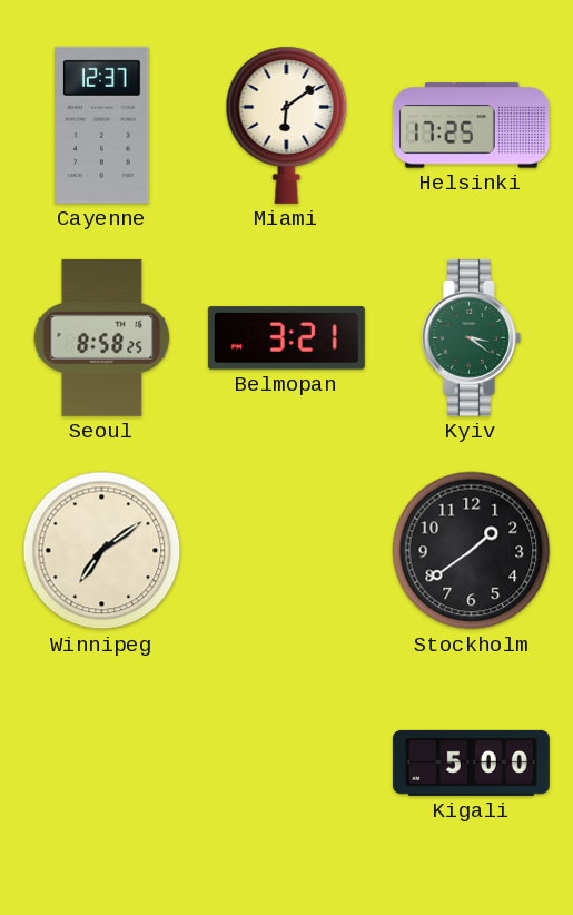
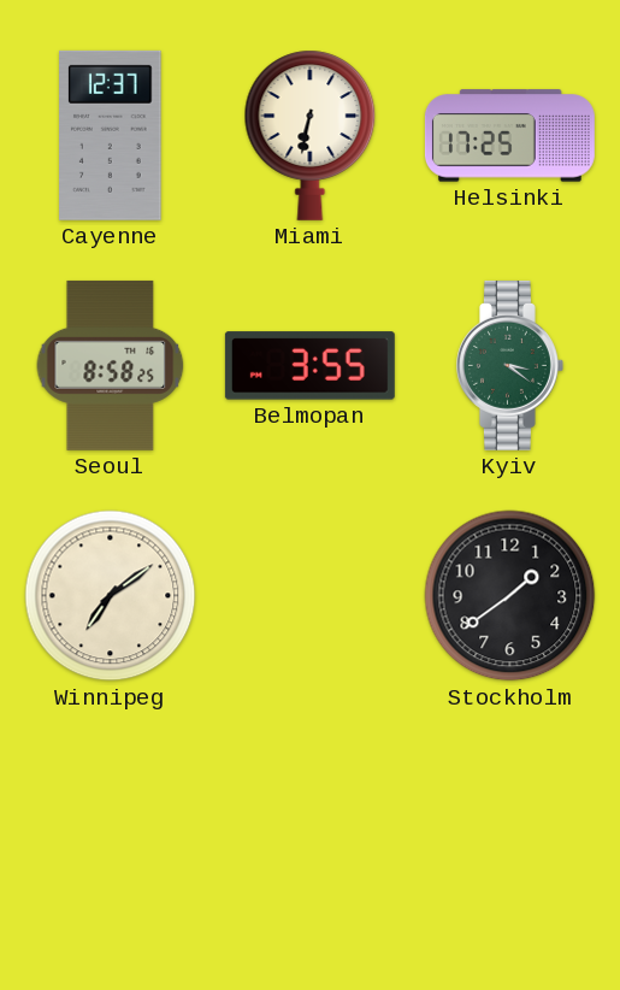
Miami: 6:09 -> 6:32 (311, 135)
Belmopan: 3:21 -> 3:55 (309, 366)
Kigali: 5:00 -> none (471, 762)
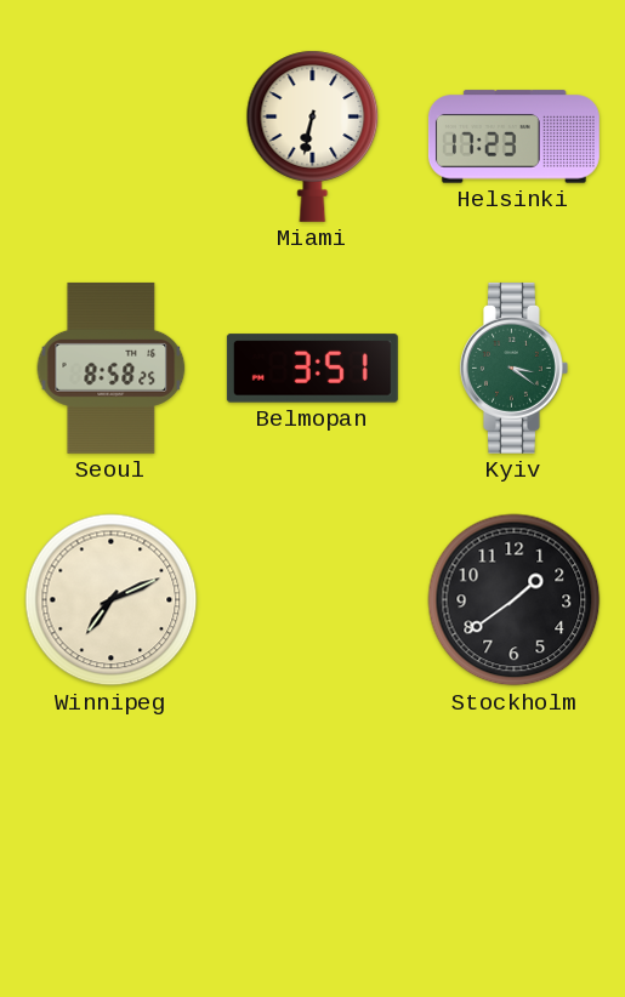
Cayenne: 12:37 -> none (111, 135)
Helsinki: 17:25 -> 17:23 (513, 137)
Belmopan: 3:55 -> 3:51 (312, 369)
Winnipeg: 7:09 -> 7:11 (112, 600)
